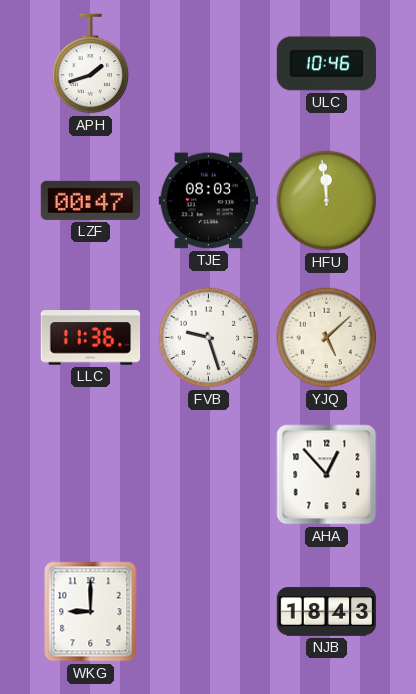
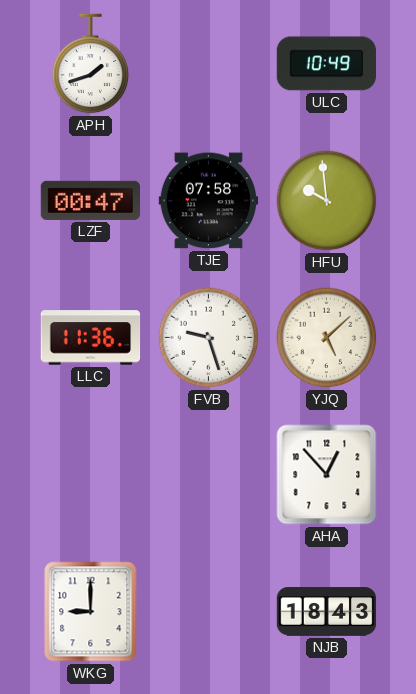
ULC: 10:46 -> 10:49 (326, 64)
TJE: 08:03 -> 07:58 (208, 201)
HFU: 11:59 -> 9:59 (327, 201)
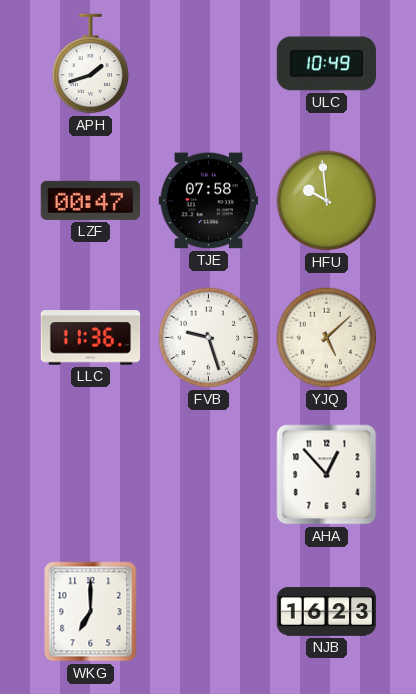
WKG: 9:00 -> 7:00 (91, 612)
NJB: 18:43 -> 16:23 (327, 612)
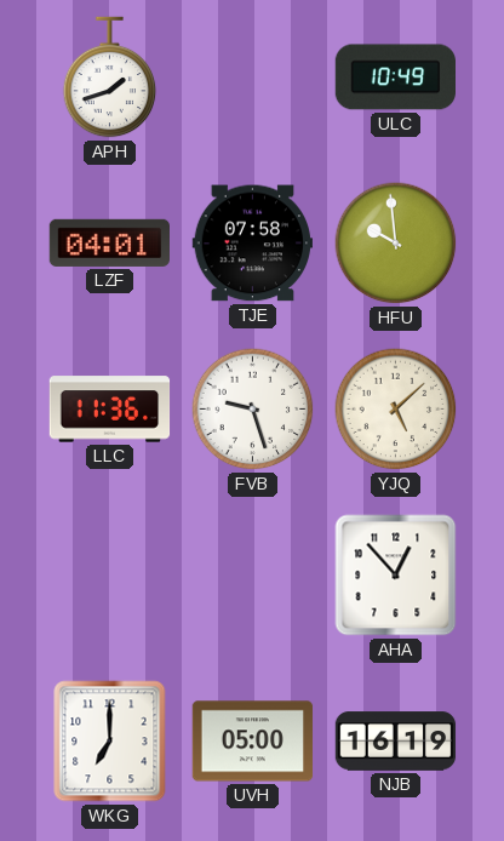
LZF: 00:47 -> 04:01 (109, 242)
UVH: none -> 05:00 (253, 742)
NJB: 16:23 -> 16:19 (396, 742)
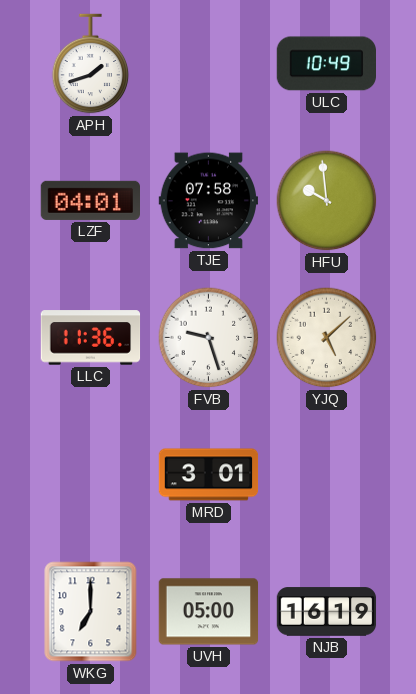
MRD: none -> 3:01 (209, 475)
AHA: 12:53 -> none (396, 576)
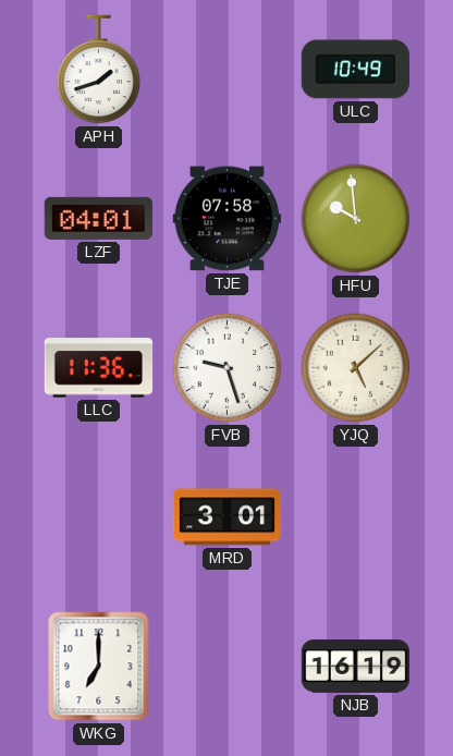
UVH: 05:00 -> none (209, 612)
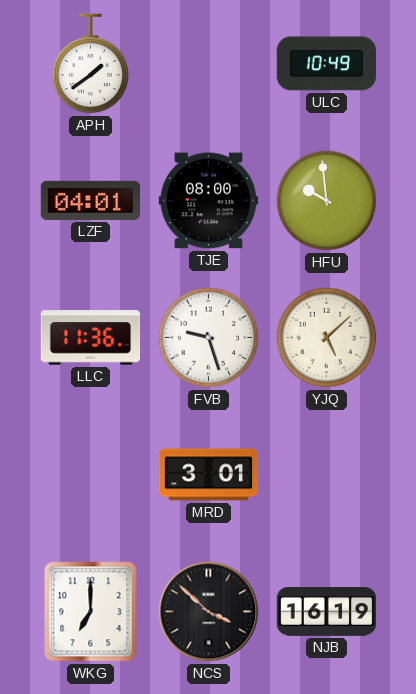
APH: 1:42 -> 1:39 (91, 64)
TJE: 07:58 -> 08:00 (208, 201)
NCS: none -> 3:52 (209, 612)
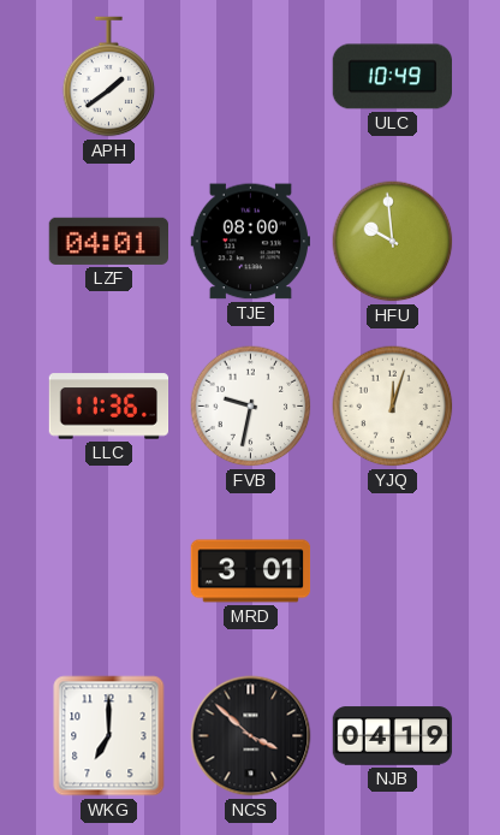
FVB: 9:27 -> 9:32 (251, 407)
YJQ: 5:08 -> 12:03 (393, 407)
NJB: 16:19 -> 04:19 (393, 736)
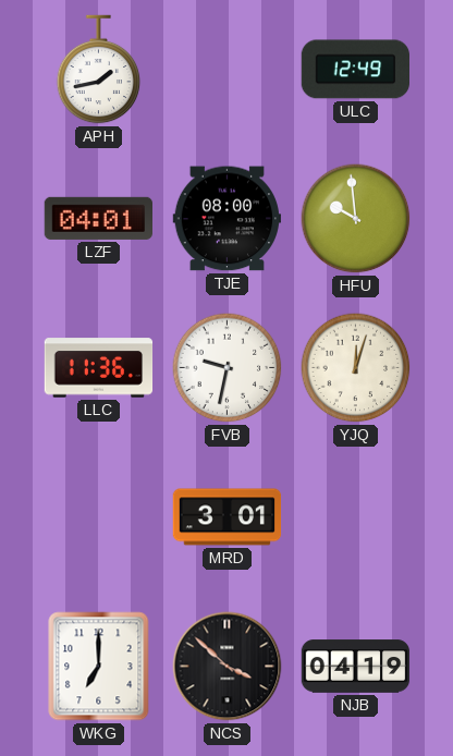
APH: 1:39 -> 1:43 (99, 70)
ULC: 10:49 -> 12:49 (355, 70)
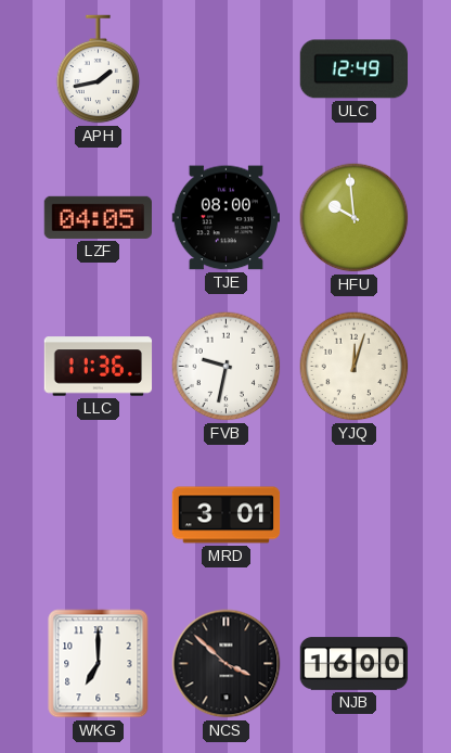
LZF: 04:01 -> 04:05 (98, 217)
NJB: 04:19 -> 16:00 (355, 664)
